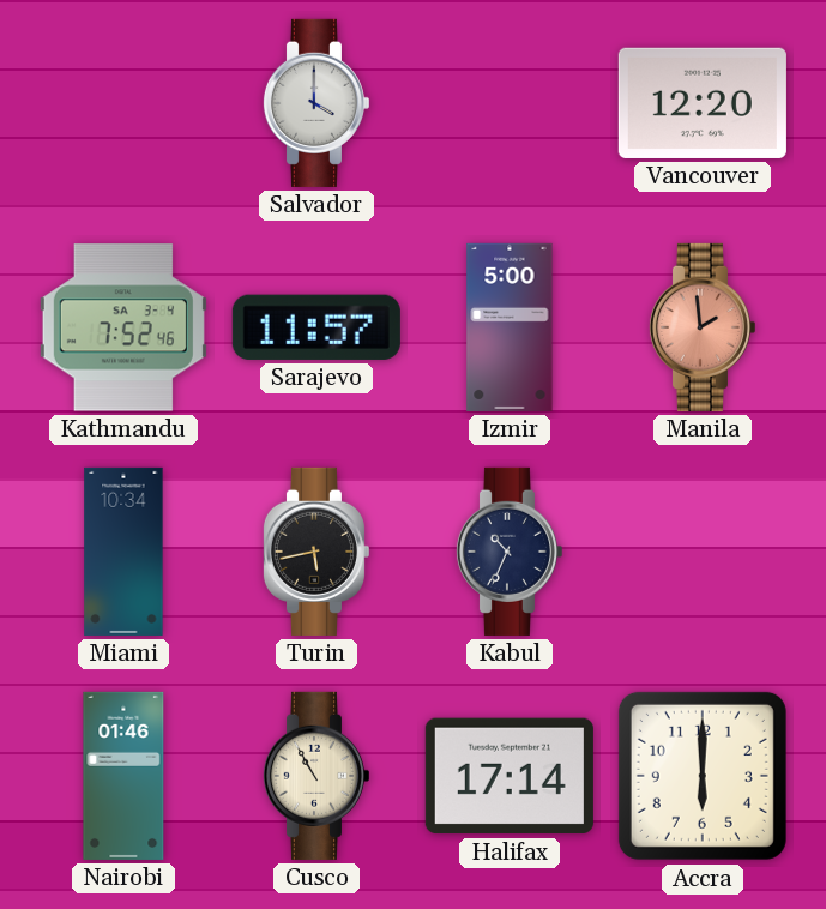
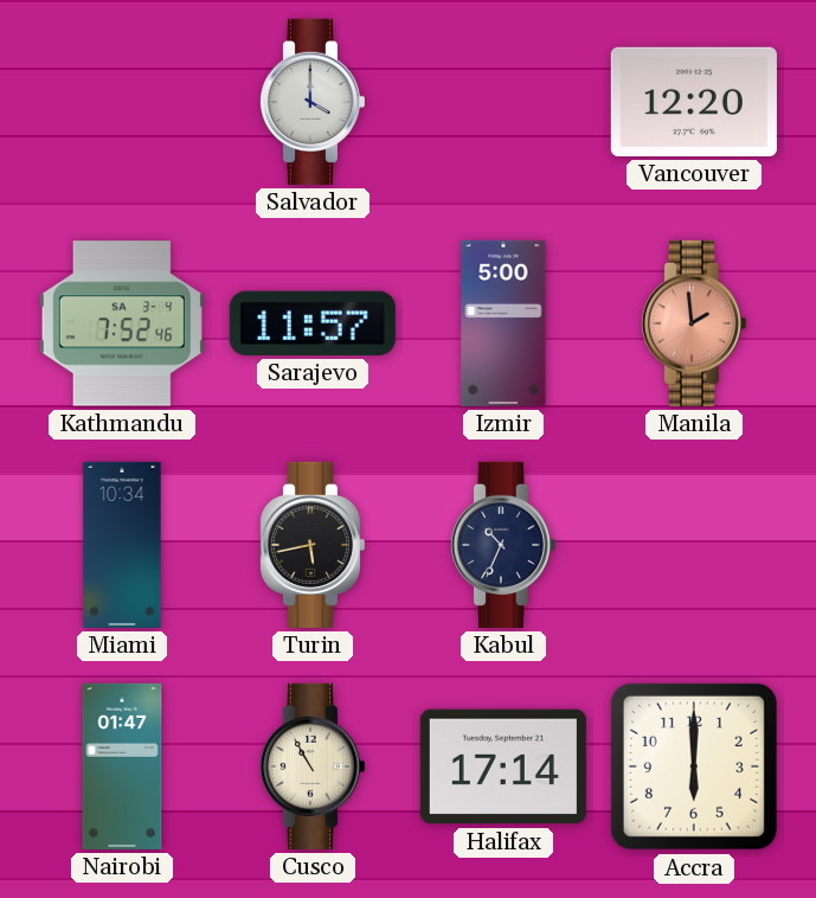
Nairobi: 01:46 -> 01:47 (122, 766)
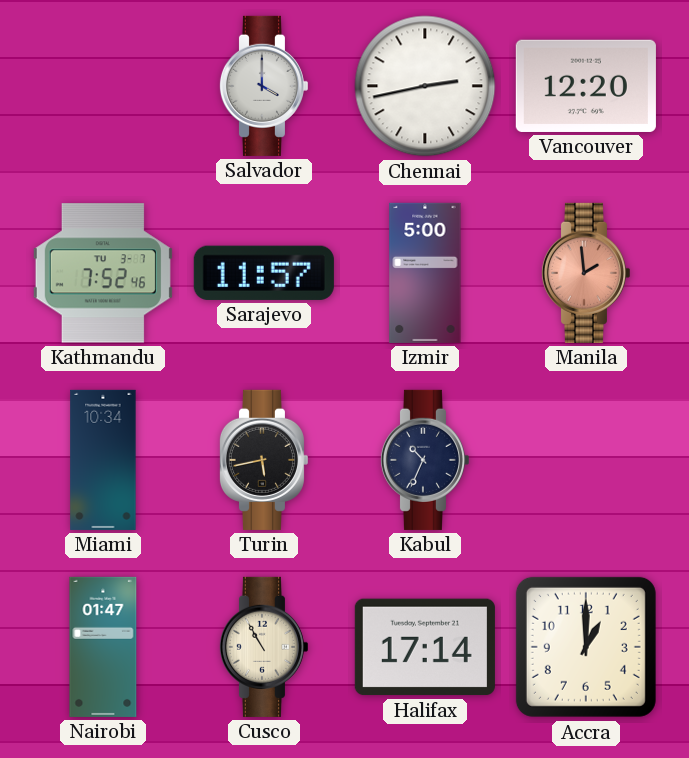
Chennai: none -> 2:43 (425, 86)
Kathmandu date: SA 3-4 -> TU 3-7 (103, 273)
Accra: 6:00 -> 1:00 (586, 647)
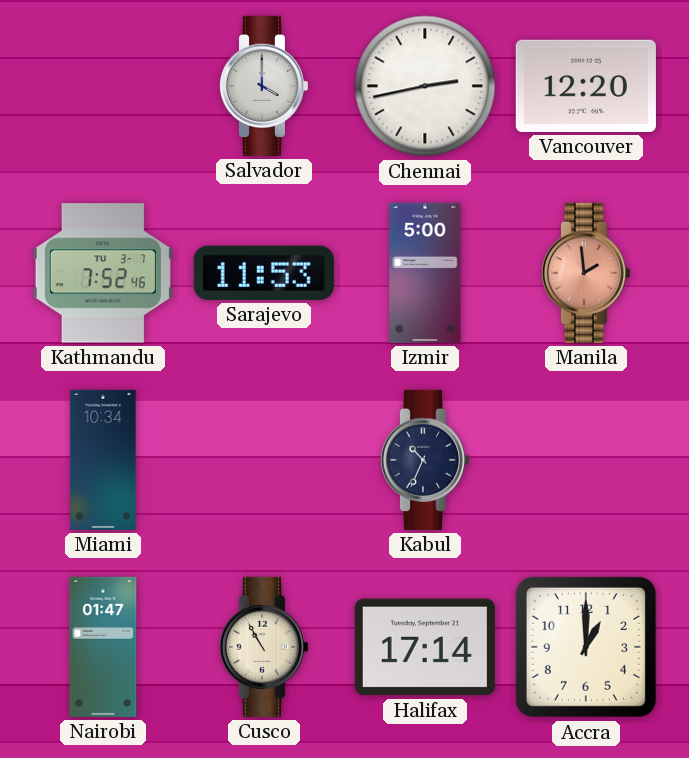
Sarajevo: 11:57 -> 11:53 (264, 273)
Turin: 5:43 -> none (263, 460)
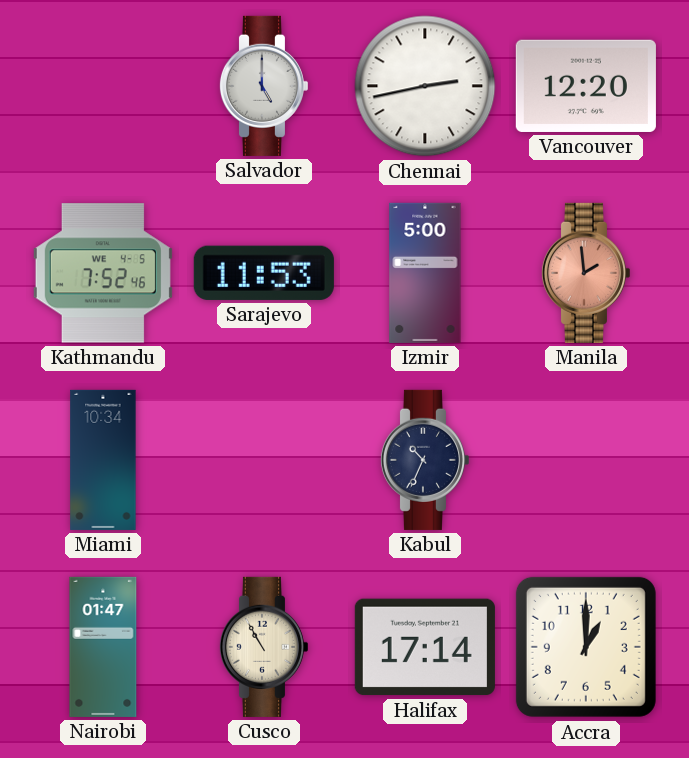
Salvador: 4:00 -> 5:00 (263, 86)
Kathmandu date: TU 3-7 -> WE 4-5 (103, 273)
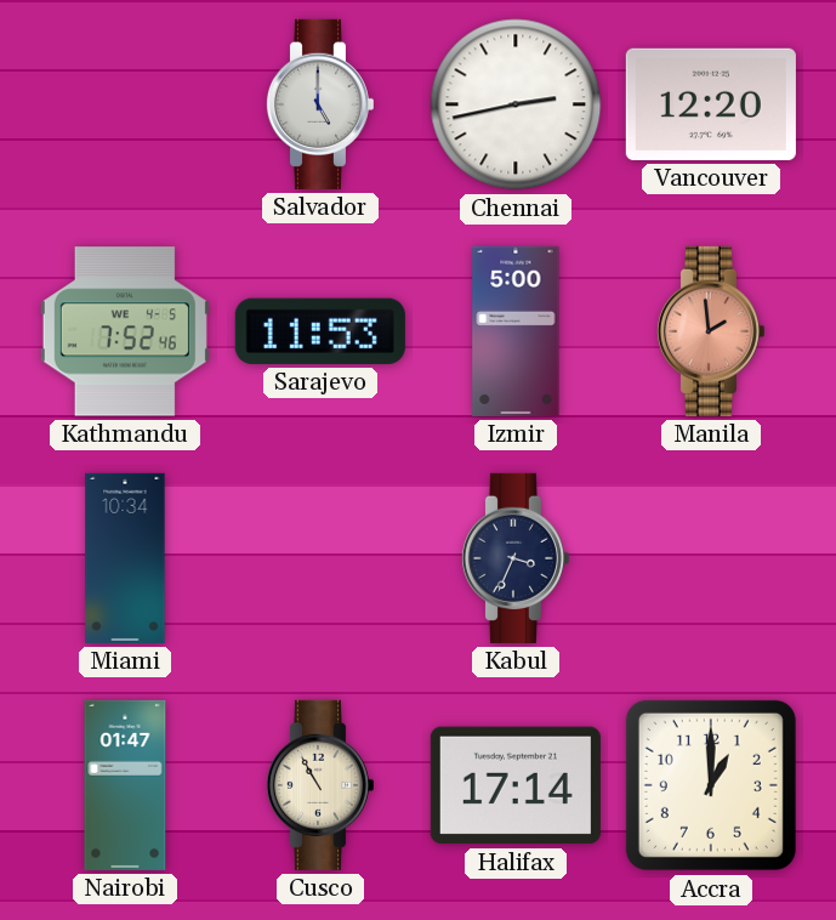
Kabul: 10:34 -> 3:34 (514, 558)
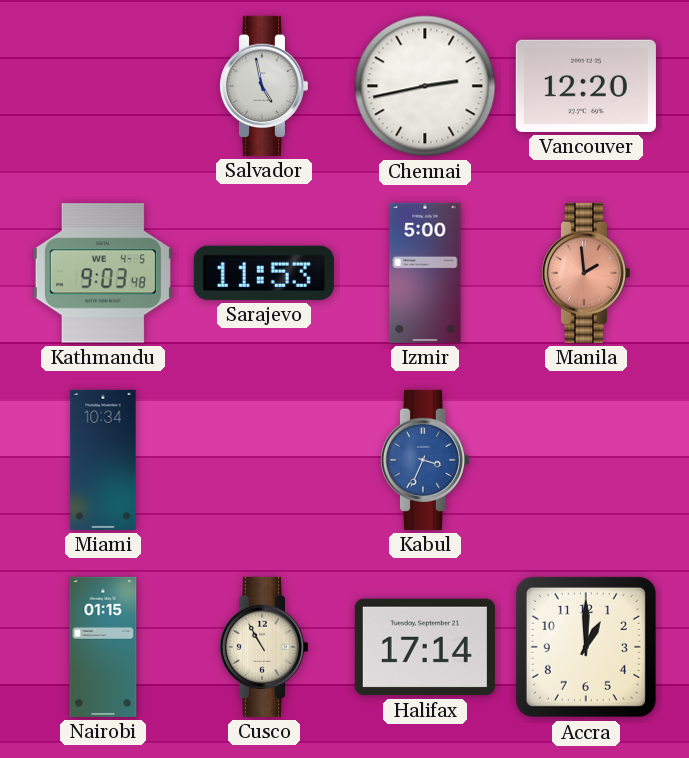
Salvador: 5:00 -> 4:58 (263, 86)
Kathmandu: 7:52 -> 9:03 (103, 273)
Kabul dial: navy -> blue (424, 460)
Nairobi: 01:47 -> 01:15 (103, 647)
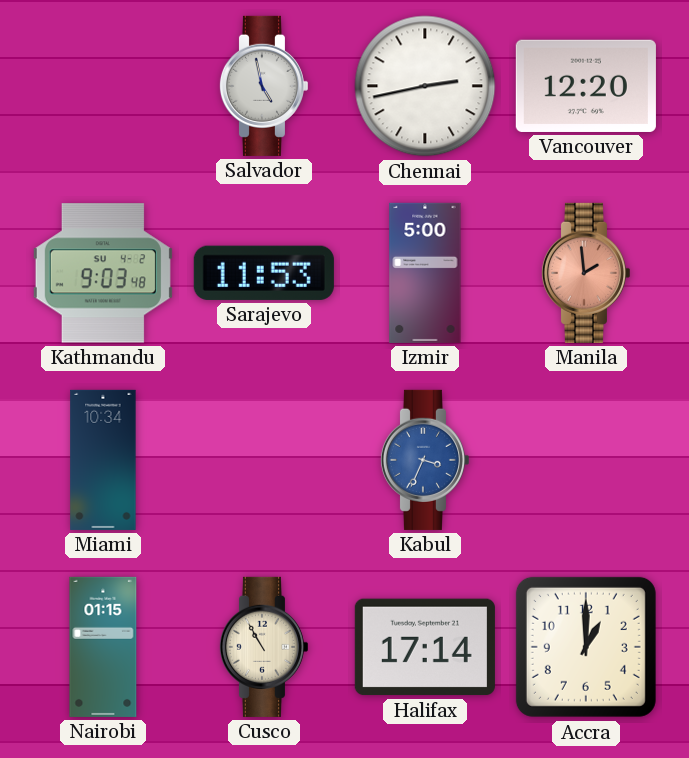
Kathmandu date: WE 4-5 -> SU 4-2 (103, 273)
